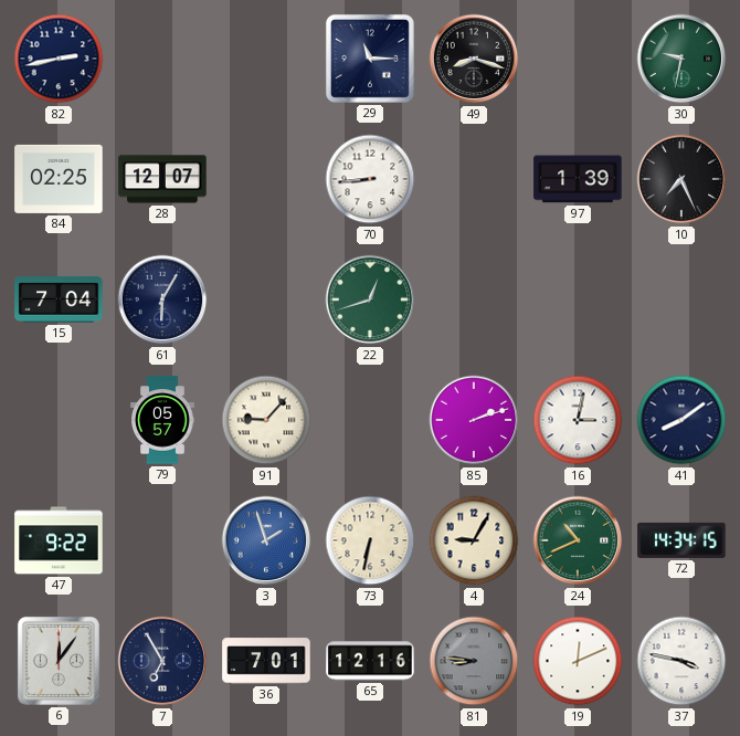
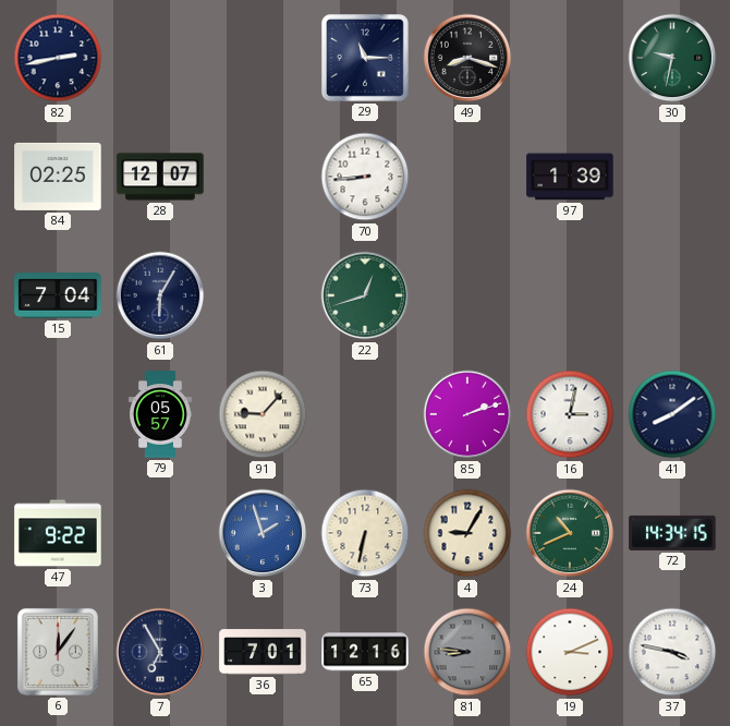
10: 7:26 -> none (681, 179)
19: 12:11 -> 3:11 (570, 652)
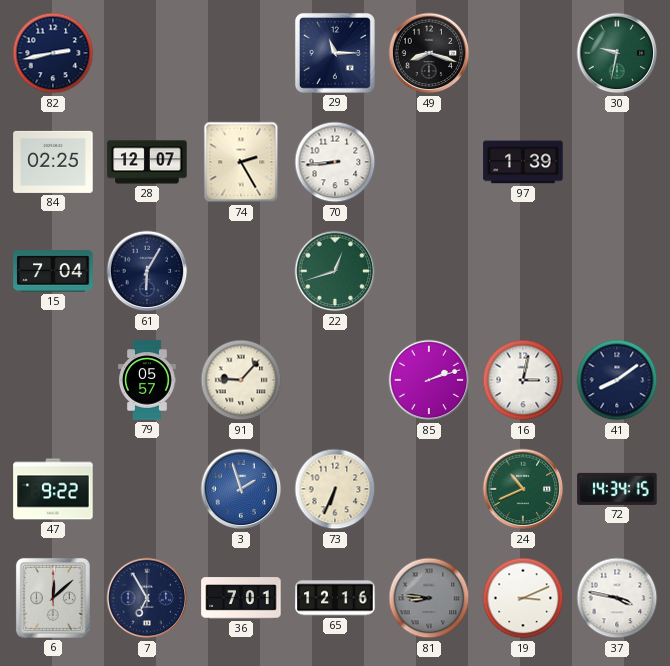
74: none -> 2:25 (241, 162)
73: 6:32 -> 6:34 (335, 489)
4: 9:05 -> none (467, 533)
6: 12:06 -> 12:08 (53, 598)
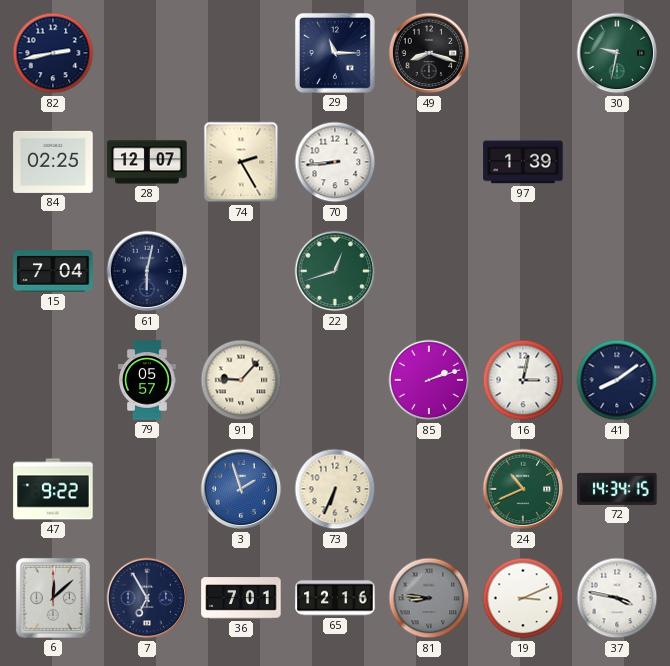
61: 6:05 -> 6:02 (147, 271)
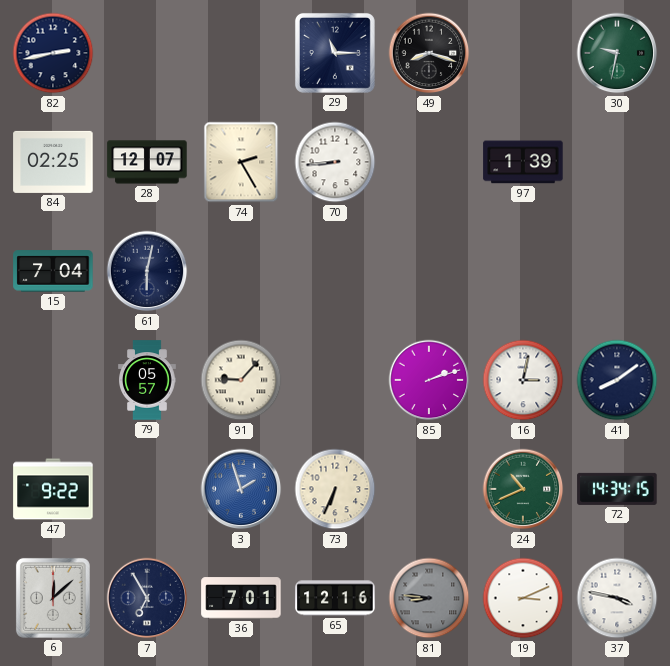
22: 12:42 -> none (335, 271)
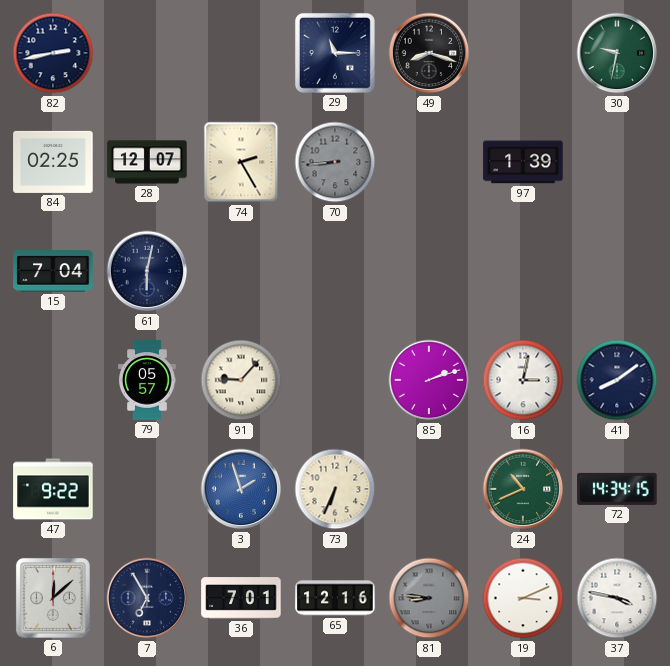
70 dial: white -> grey (335, 162)
